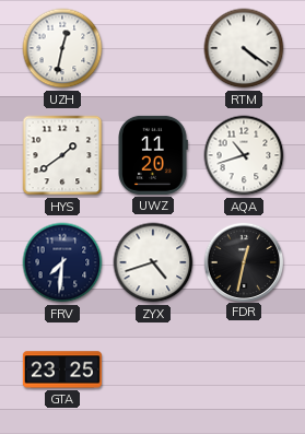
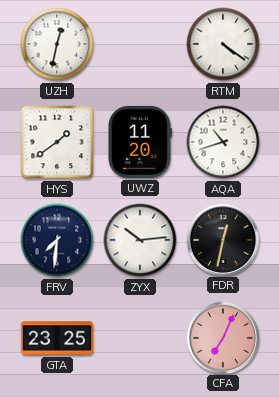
ZYX: 4:42 -> 10:14 (140, 240)
CFA: none -> 7:04 (222, 337)
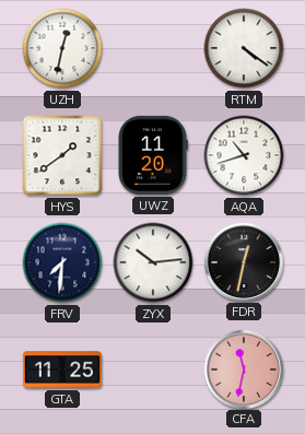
GTA: 23:25 -> 11:25 (62, 370)
CFA: 7:04 -> 11:32 (243, 368)
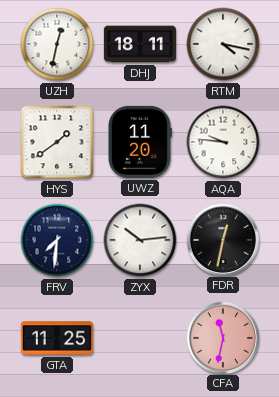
DHJ: none -> 18:11 (140, 44)
RTM: 4:21 -> 4:17 (223, 44)
AQA: 10:42 -> 9:46 (223, 142)
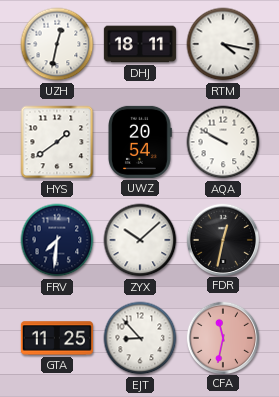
UWZ: 11:20 -> 20:54 (140, 142)
AQA: 9:46 -> 9:50 (223, 142)
ZYX: 10:14 -> 10:08 (140, 240)
EJT: none -> 8:53 (140, 338)
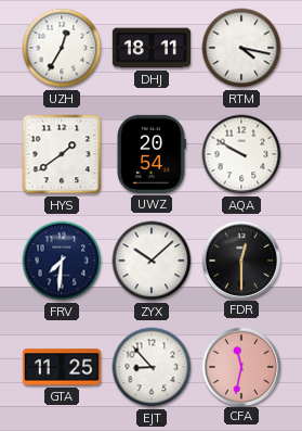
UZH: 12:32 -> 12:35 (62, 48)
FDR: 12:32 -> 12:30 (240, 259)
